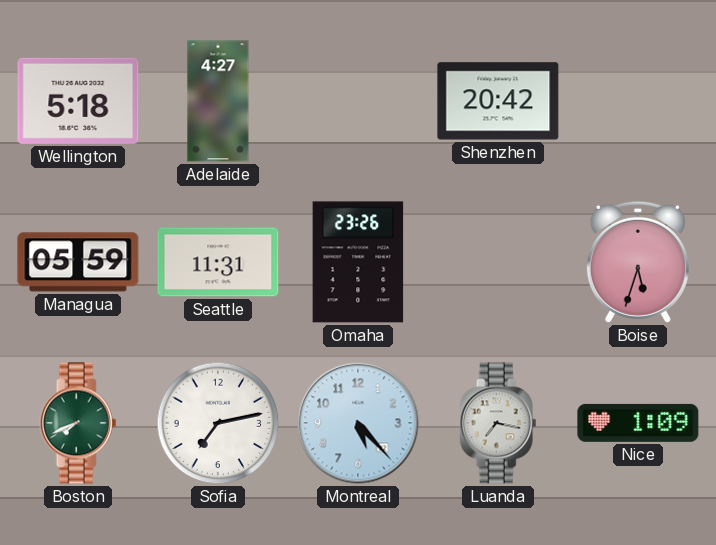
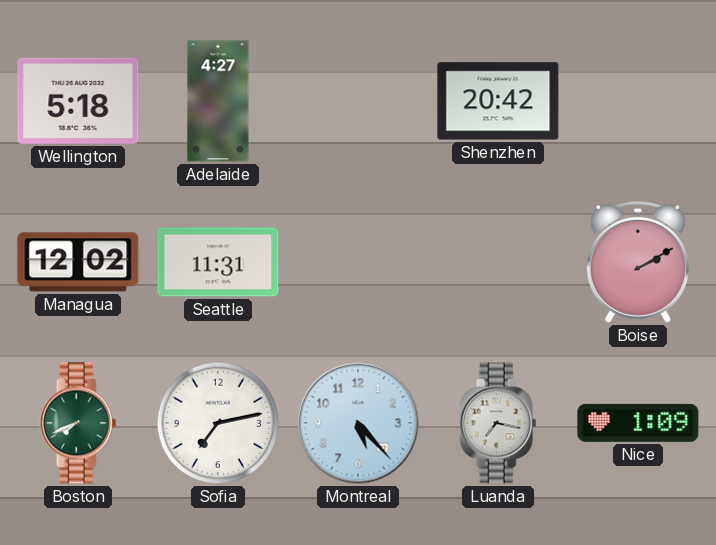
Managua: 05:59 -> 12:02 (78, 262)
Omaha: 23:26 -> none (358, 262)
Boise: 5:33 -> 2:10 (638, 262)
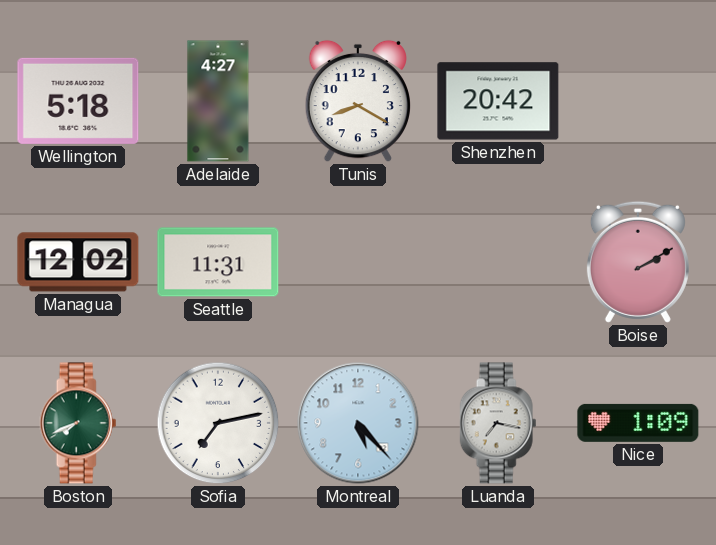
Tunis: none -> 8:20 (358, 101)
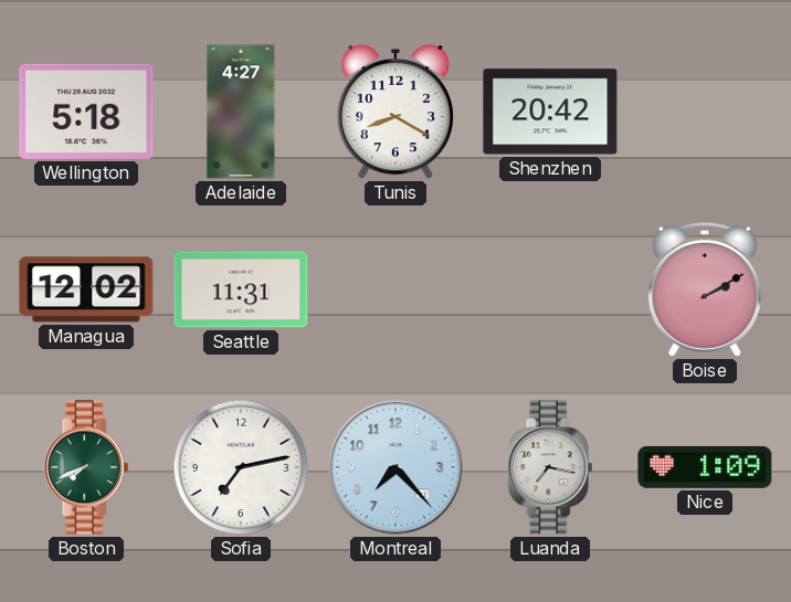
Montreal: 5:23 -> 7:23 (395, 467)
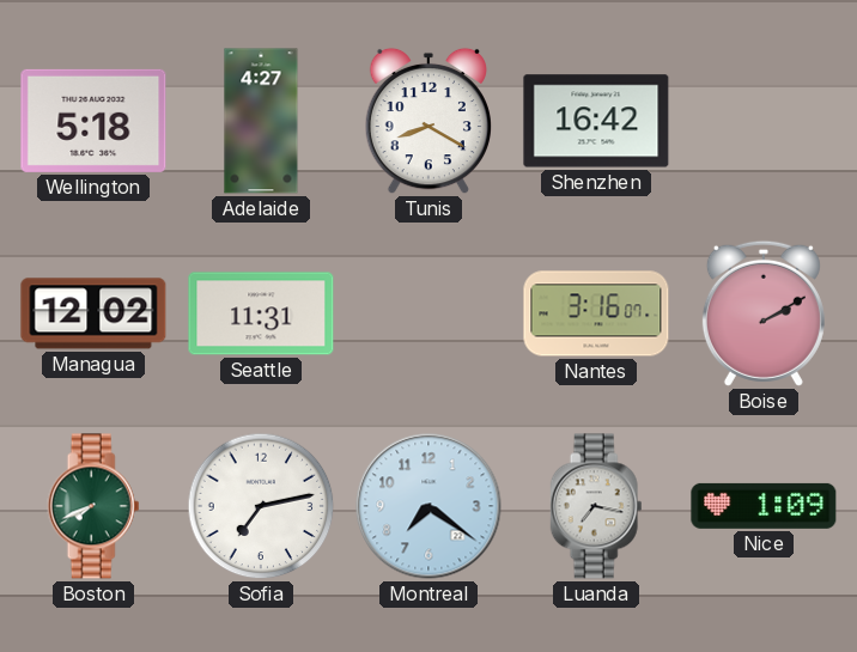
Shenzhen: 20:42 -> 16:42 (596, 121)
Nantes: none -> 3:16 (596, 313)
Montreal: 7:23 -> 7:21 (428, 506)
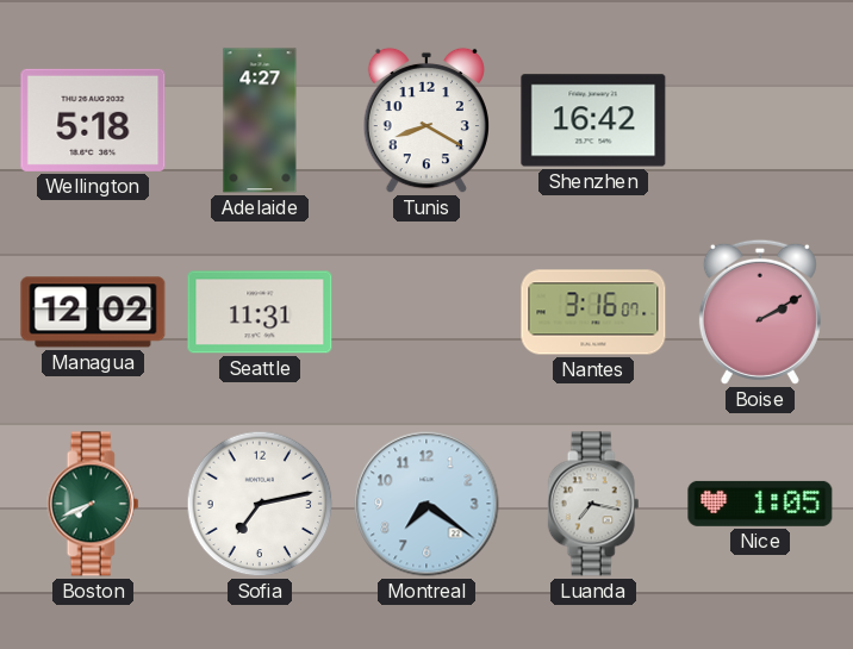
Nice: 1:09 -> 1:05 (760, 504)
